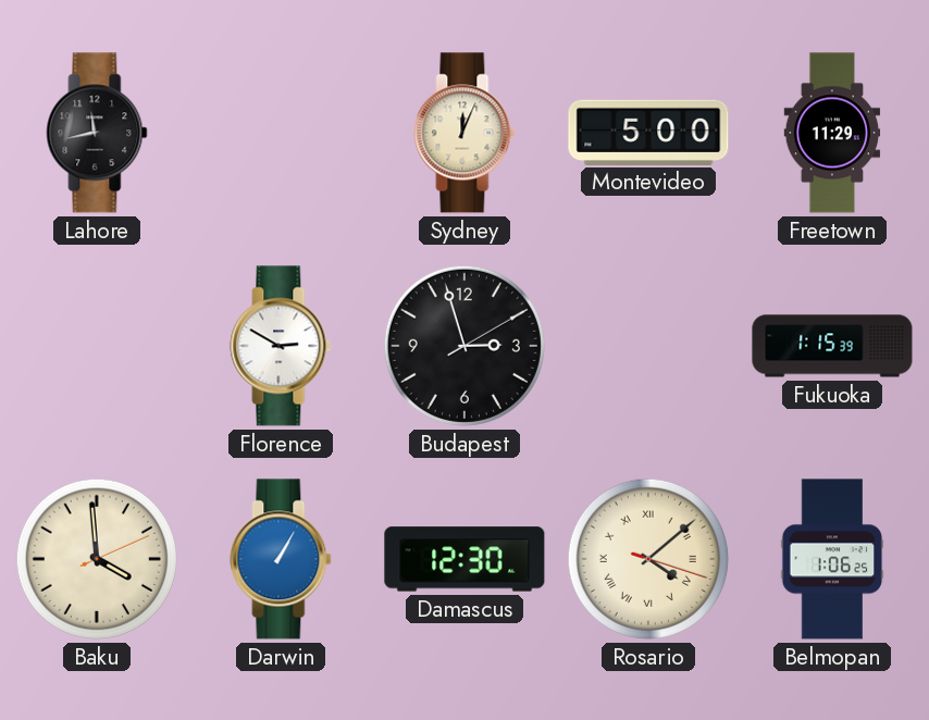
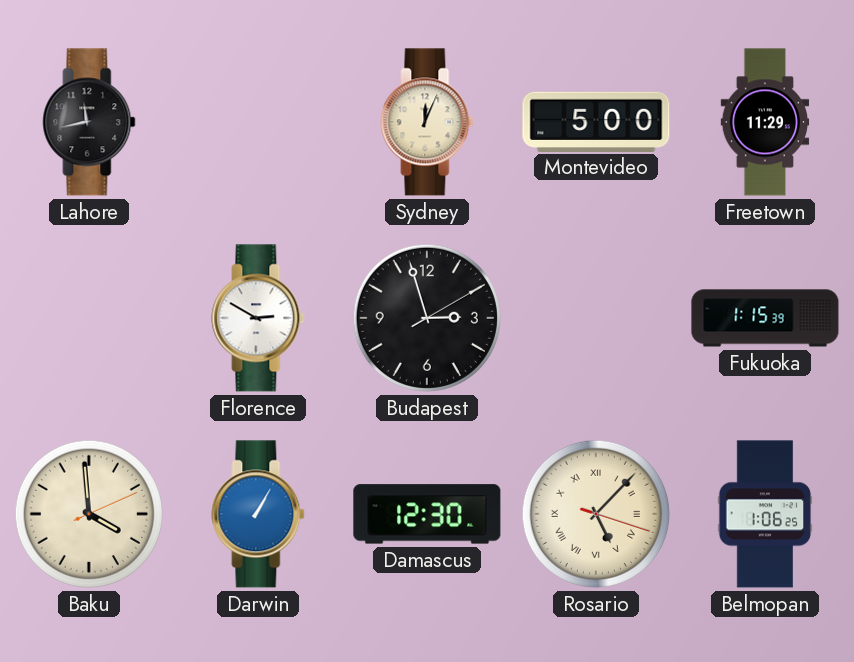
Rosario: 4:08 -> 5:07 (596, 514)
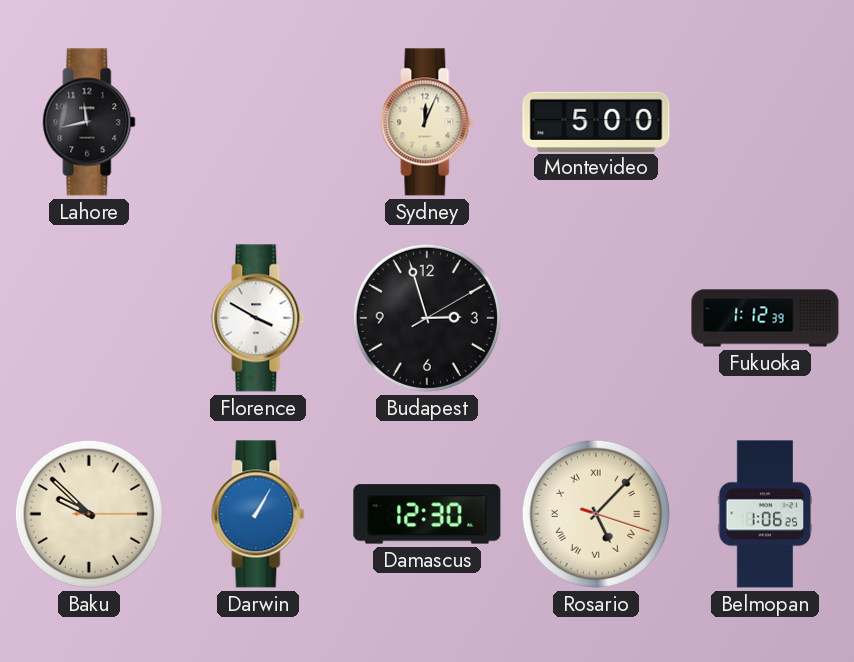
Freetown: 11:29 -> none (765, 122)
Florence: 2:50 -> 3:50 (258, 318)
Fukuoka: 1:15 -> 1:12 (765, 318)
Baku: 3:59 -> 9:52 (89, 514)
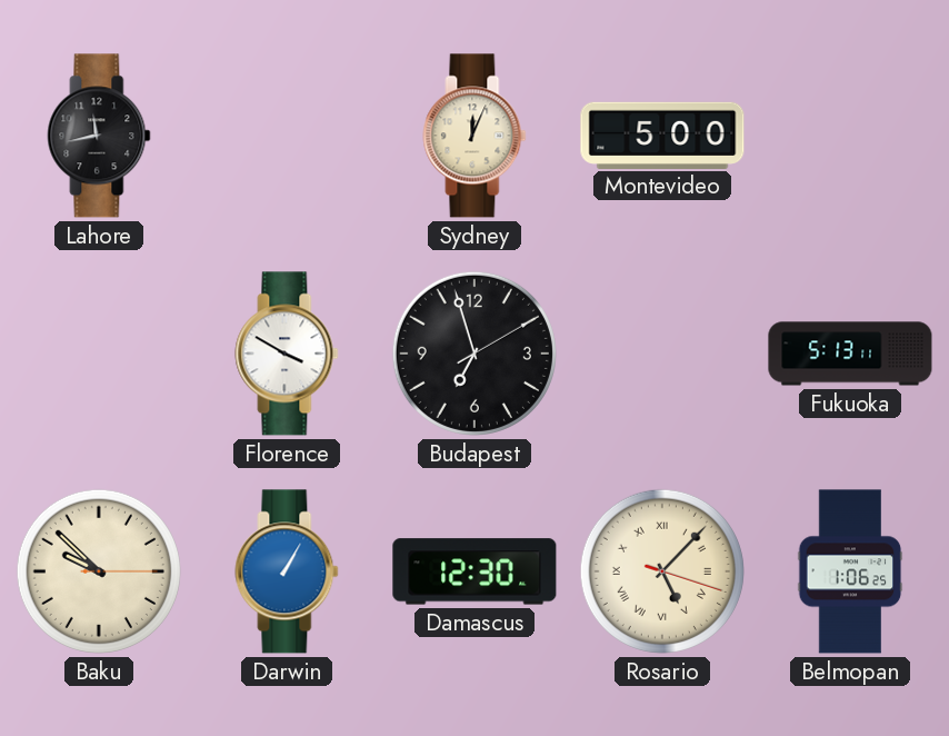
Budapest: 2:57 -> 6:57 (474, 354)
Fukuoka: 1:12 -> 5:13 (850, 354)
